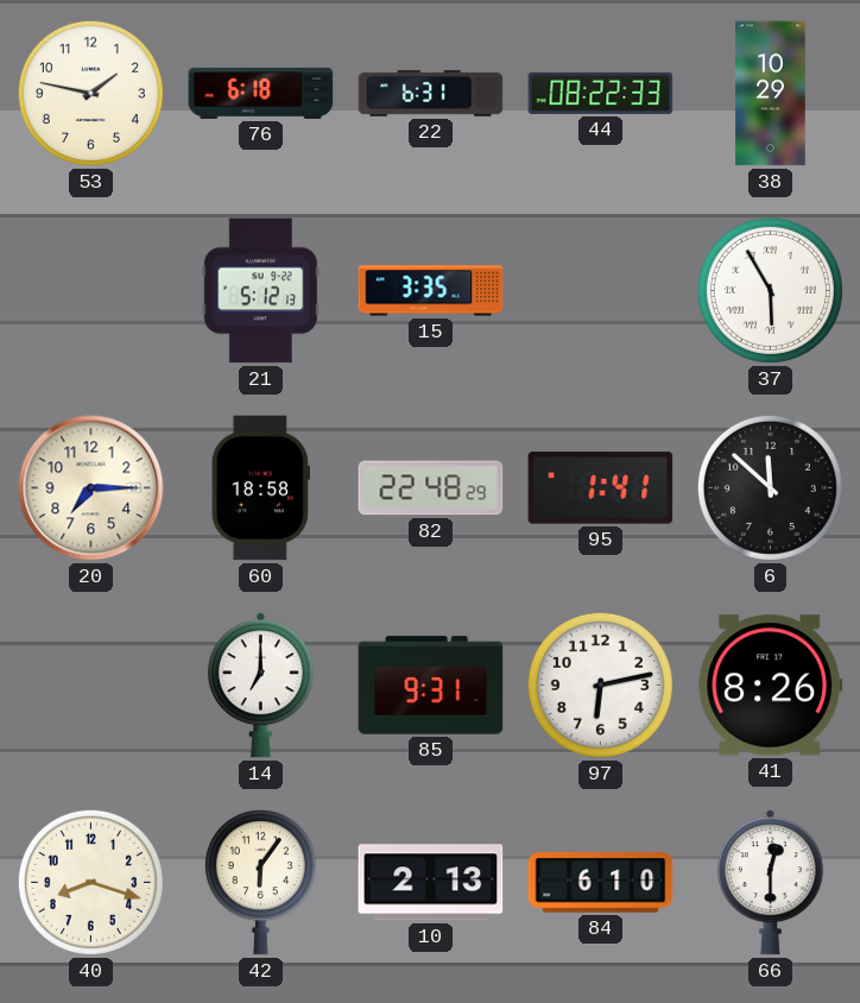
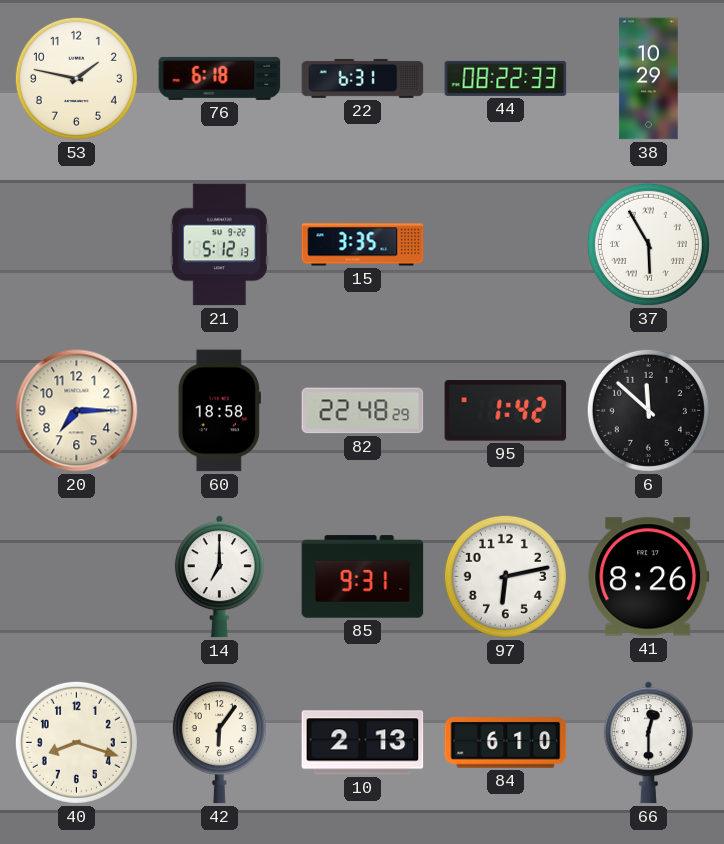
95: 1:41 -> 1:42 (506, 411)
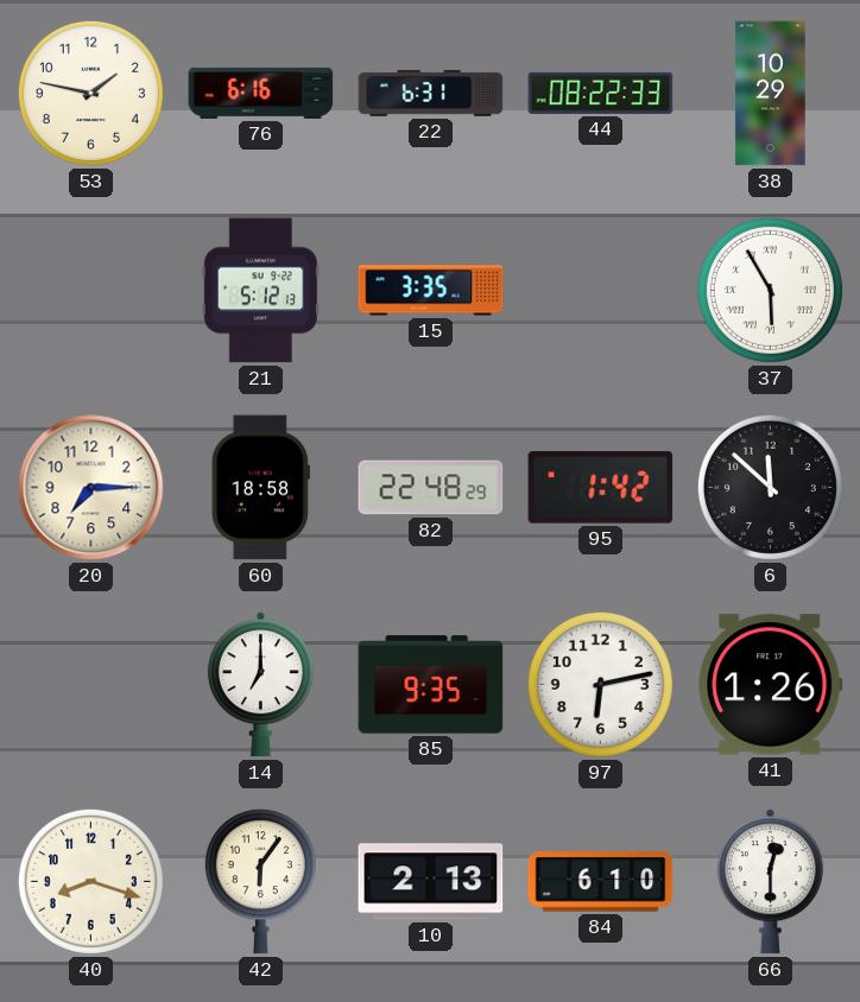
76: 6:18 -> 6:16 (261, 93)
85: 9:31 -> 9:35 (431, 685)
41: 8:26 -> 1:26 (771, 685)
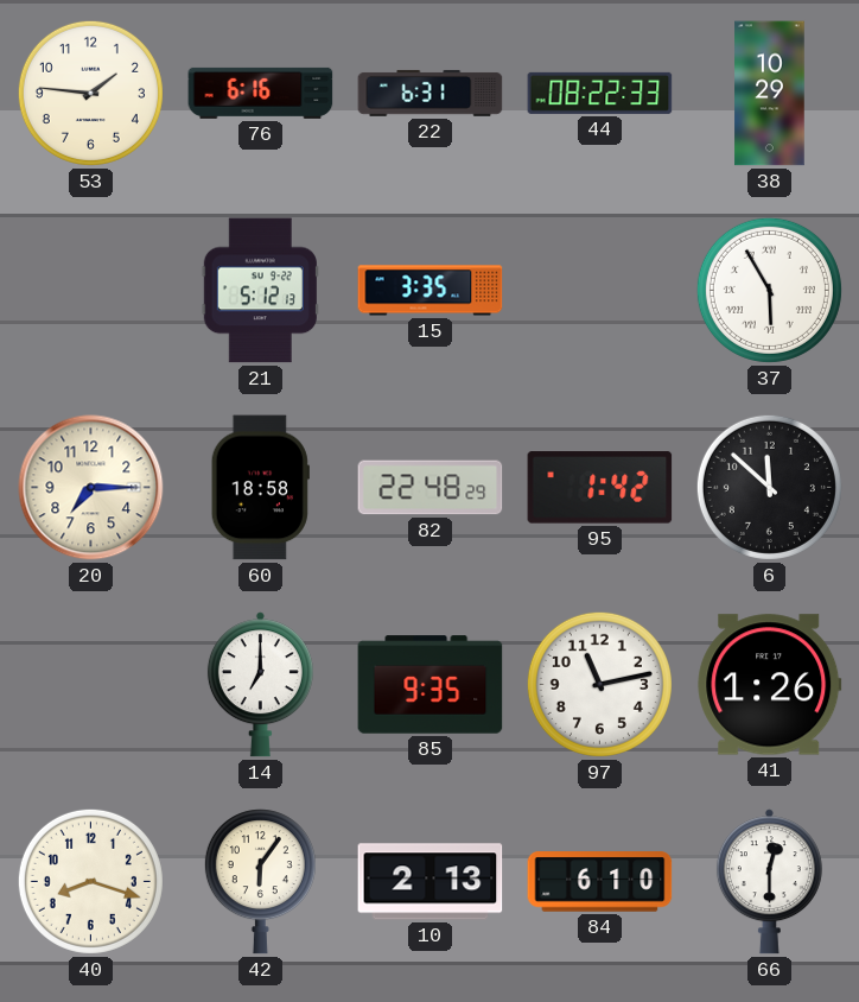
53: 1:47 -> 1:46 (90, 93)
97: 6:13 -> 11:13 (599, 684)
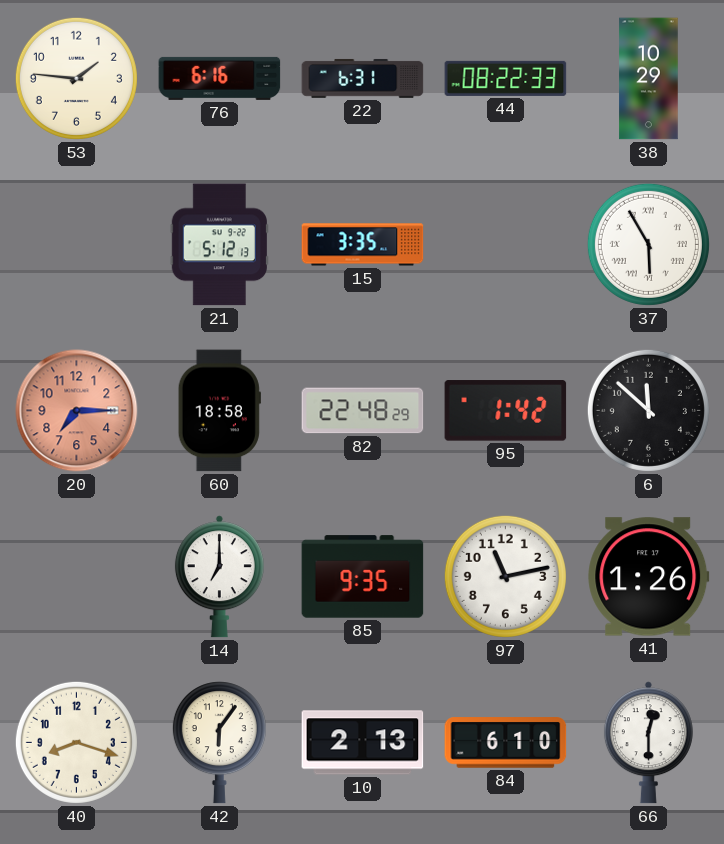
20 dial: cream -> salmon (77, 411)
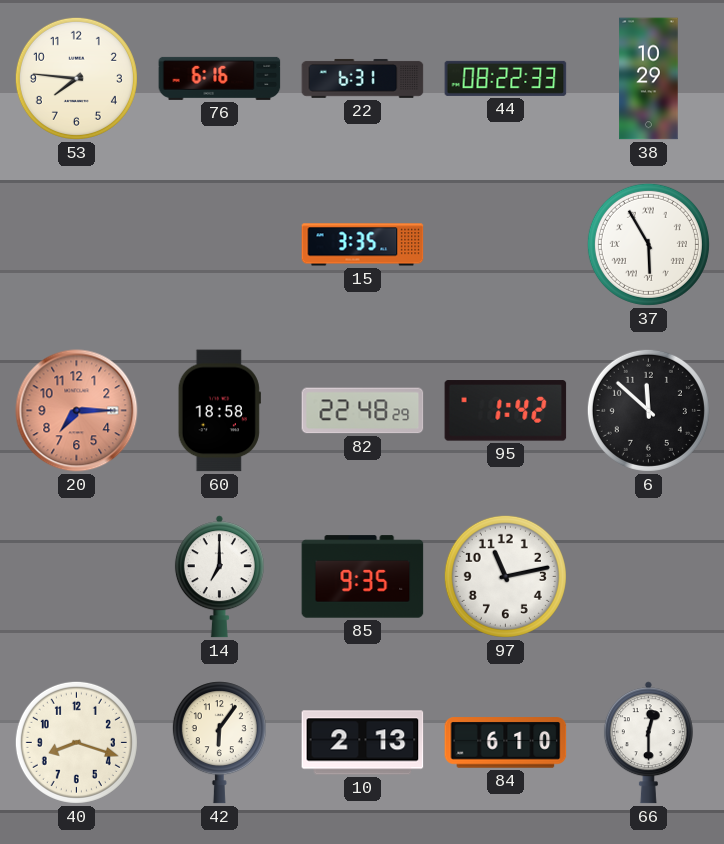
53: 1:46 -> 7:46 (76, 78)
21: 5:12 -> none (219, 245)
41: 1:26 -> none (649, 577)
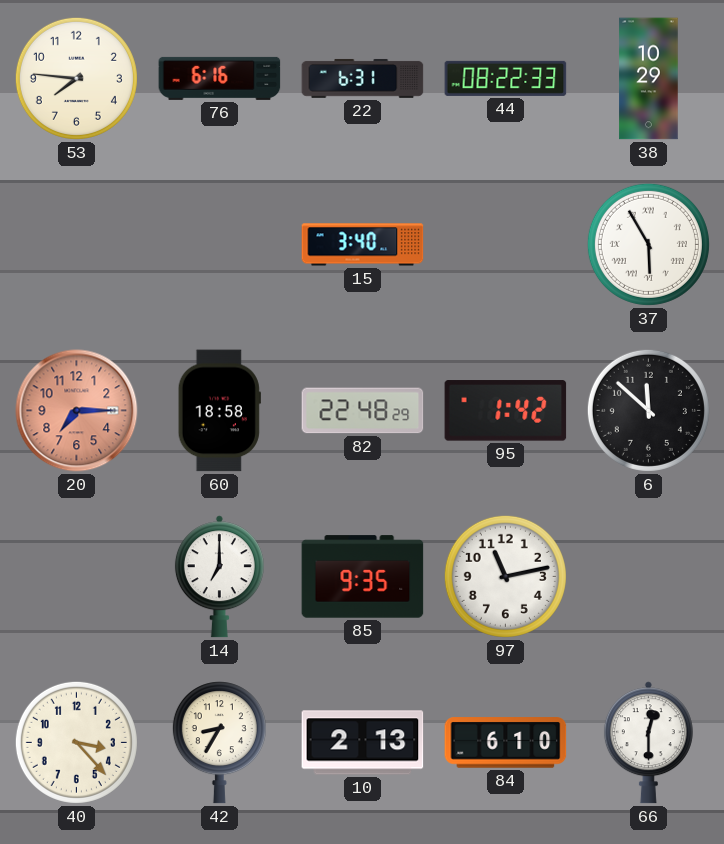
15: 3:35 -> 3:40 (363, 245)
40: 8:18 -> 3:23 (76, 742)
42: 6:06 -> 8:35 (219, 743)
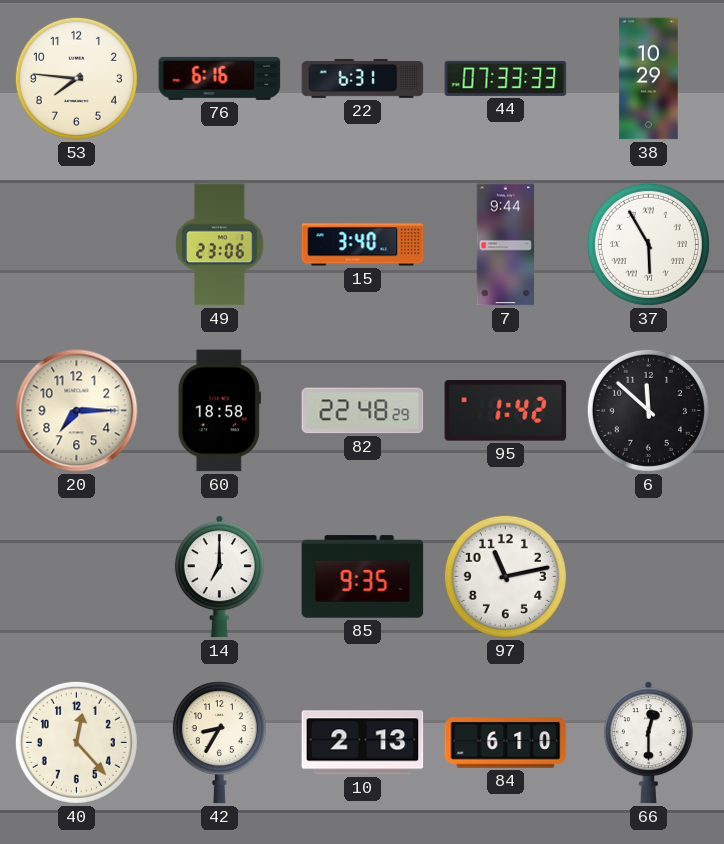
44: 08:22 -> 07:33 (506, 78)
49: none -> 23:06 (220, 245)
7: none -> 9:44 (506, 245)
20 dial: salmon -> cream (77, 411)
40: 3:23 -> 12:23 (76, 742)
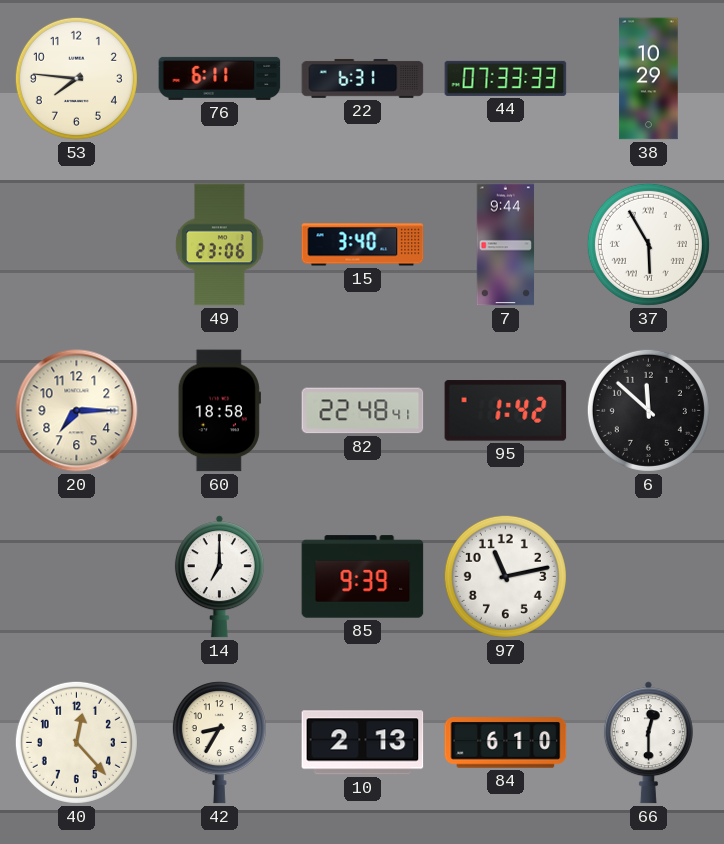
76: 6:16 -> 6:11 (220, 78)
82: 22:48:29 -> 22:48:41 (363, 411)
85: 9:35 -> 9:39 (363, 577)
